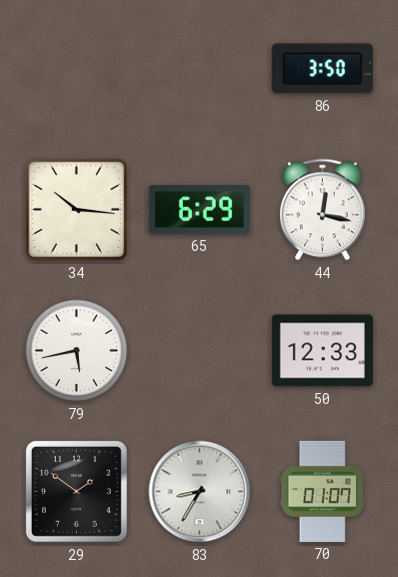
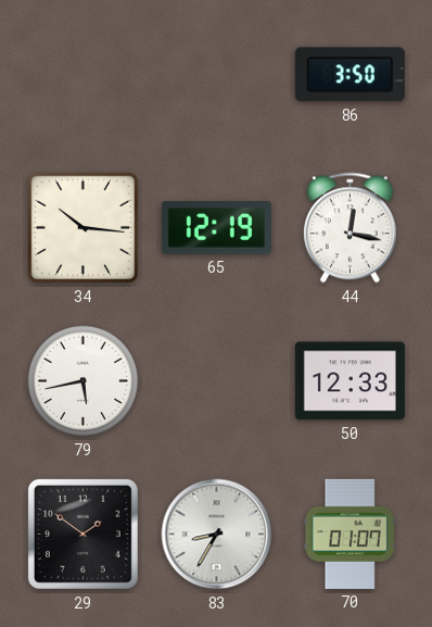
65: 6:29 -> 12:19 (216, 228)
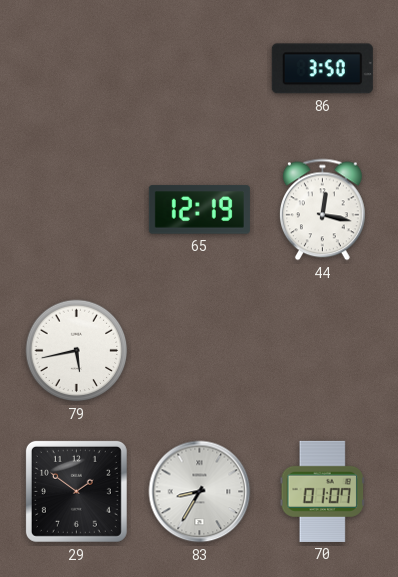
34: 10:16 -> none (84, 228)
50: 12:33 -> none (350, 381)
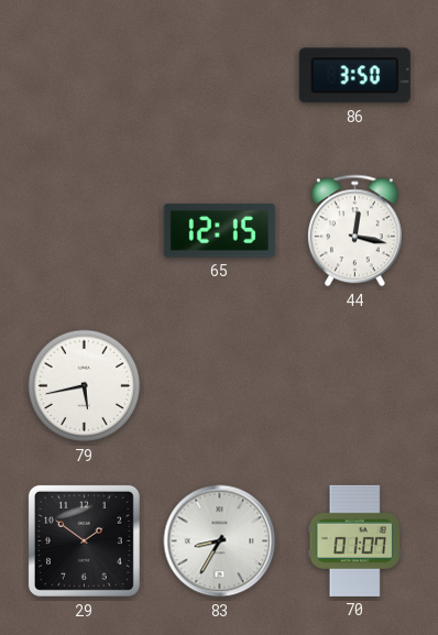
65: 12:19 -> 12:15 (219, 231)
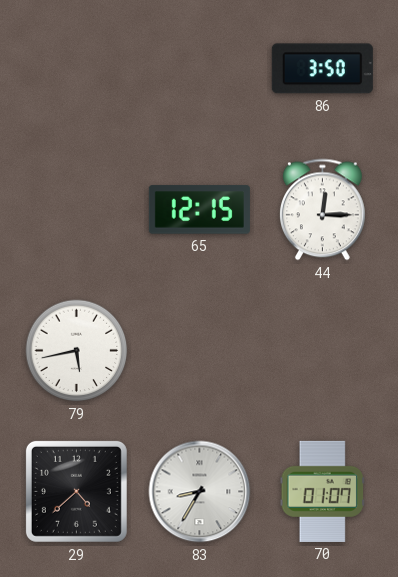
44: 12:17 -> 12:15 (322, 210)
29: 1:51 -> 4:38 (76, 491)
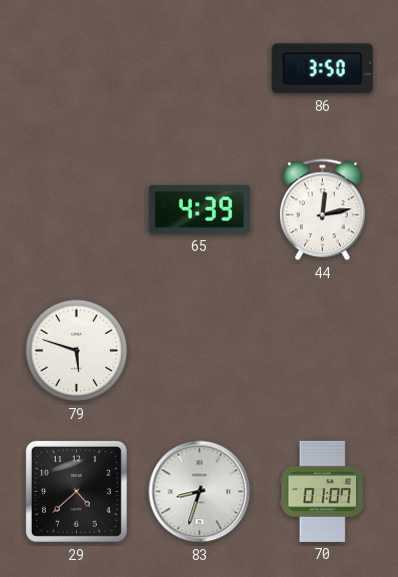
65: 12:15 -> 4:39 (199, 210)
44: 12:15 -> 12:13 (322, 210)
79: 5:43 -> 5:48 (77, 351)
83: 8:35 -> 8:33 (200, 492)
